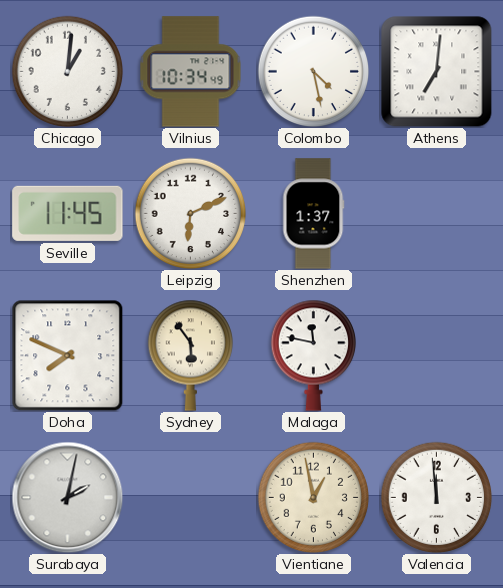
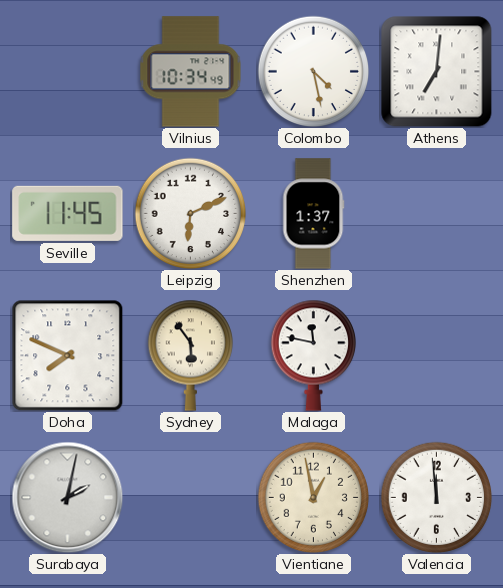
Chicago: 1:01 -> none (67, 71)
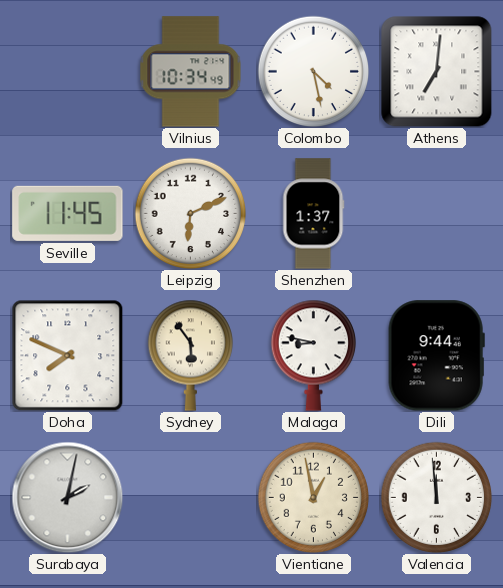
Malaga: 11:47 -> 8:47 (313, 355)
Dili: none -> 9:44 (436, 356)
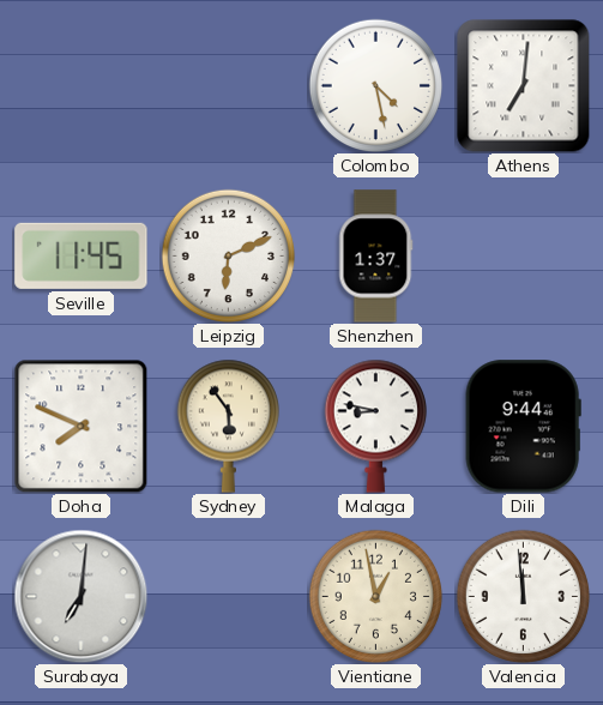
Vilnius: 10:34 -> none (191, 72)
Surabaya: 2:02 -> 7:01 (80, 596)
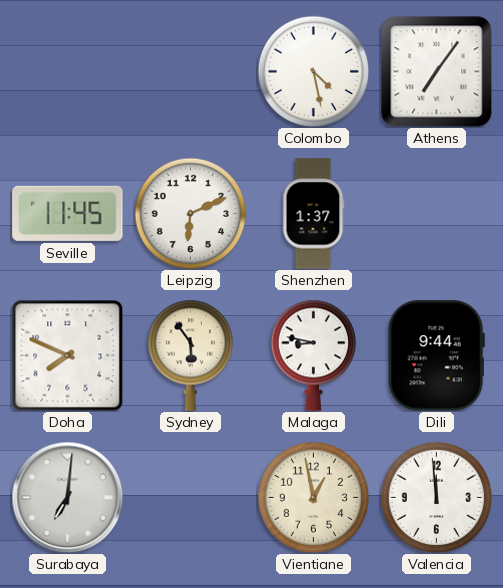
Athens: 7:01 -> 7:06 (436, 72)
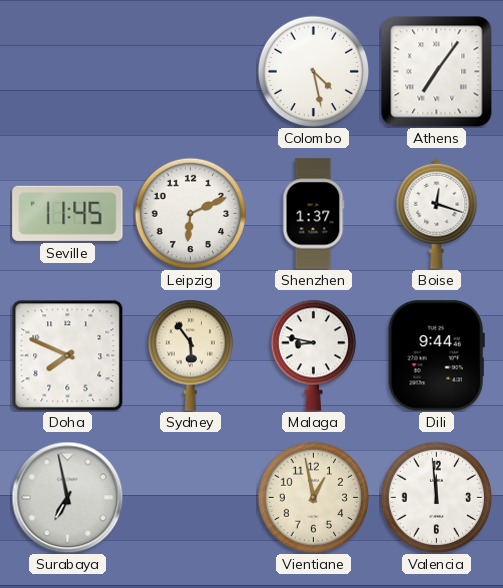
Boise: none -> 12:18 (437, 213)
Surabaya: 7:01 -> 6:58 (67, 497)
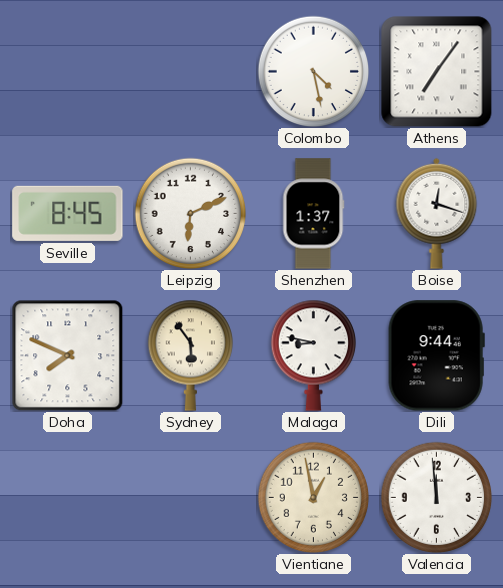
Seville: 11:45 -> 8:45 (68, 213)
Surabaya: 6:58 -> none (67, 497)
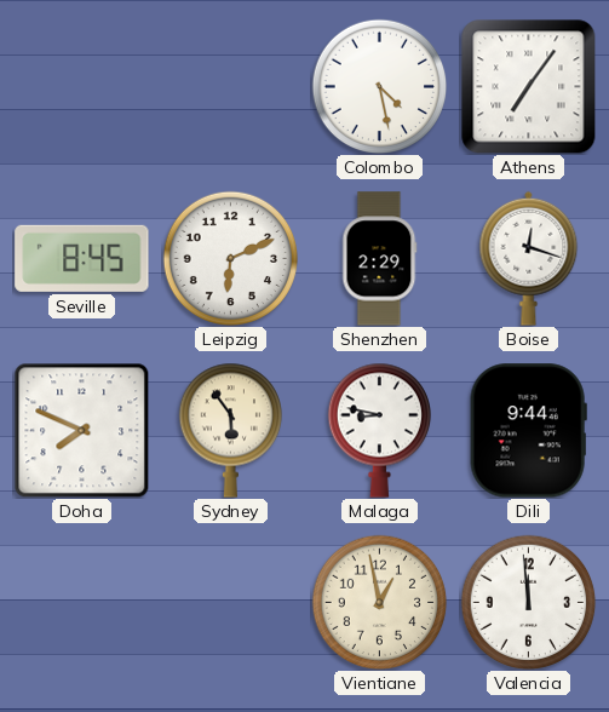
Shenzhen: 1:37 -> 2:29 (379, 259)
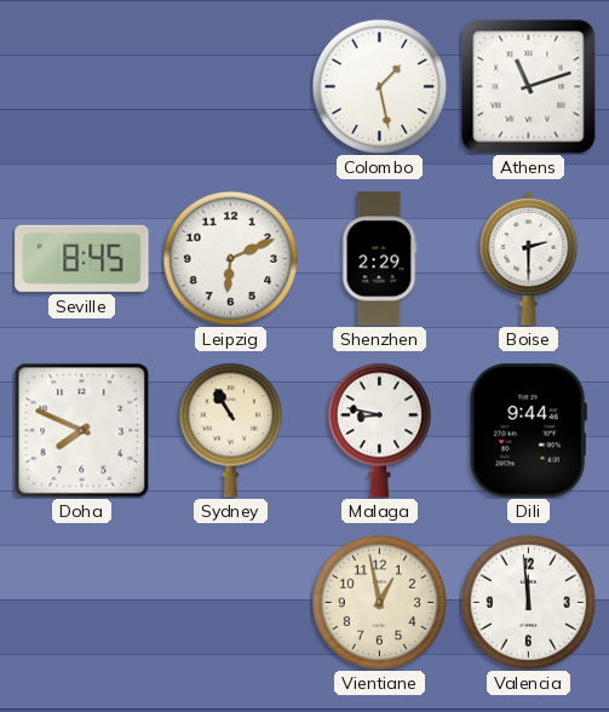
Colombo: 4:28 -> 1:28 (379, 86)
Athens: 7:06 -> 11:12 (528, 87)
Boise: 12:18 -> 2:30 (529, 258)
Sydney: 5:54 -> 10:55 (230, 430)
